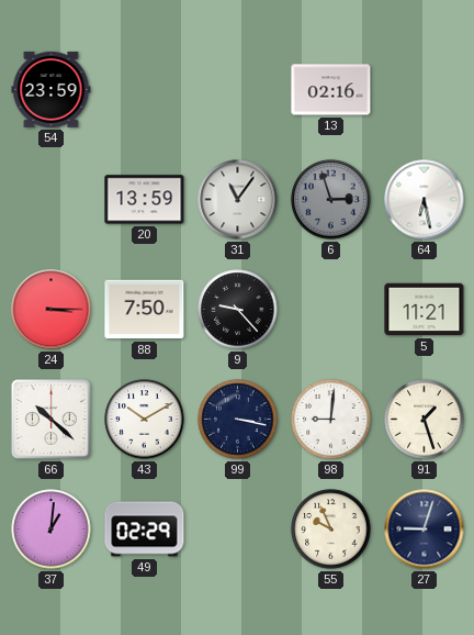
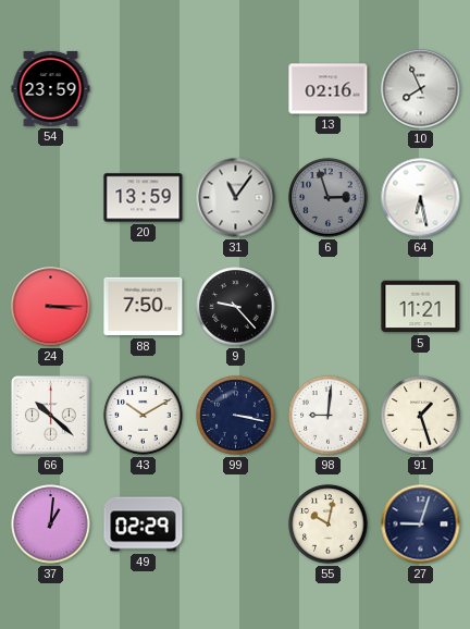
10: none -> 7:56 (421, 89)
55: 9:56 -> 10:02 (329, 525)
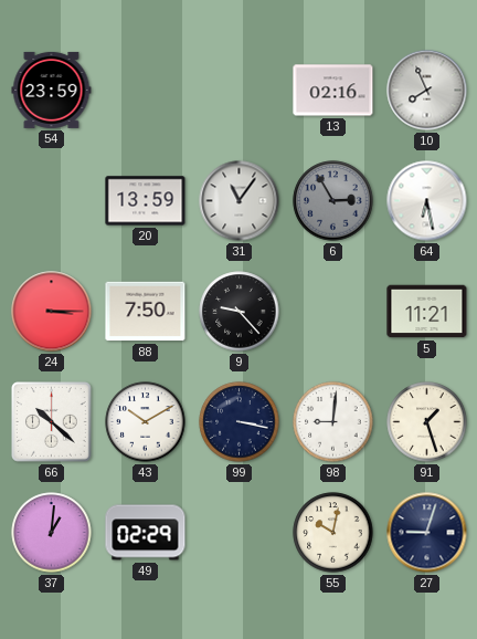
6: 2:57 -> 2:55 (333, 201)
